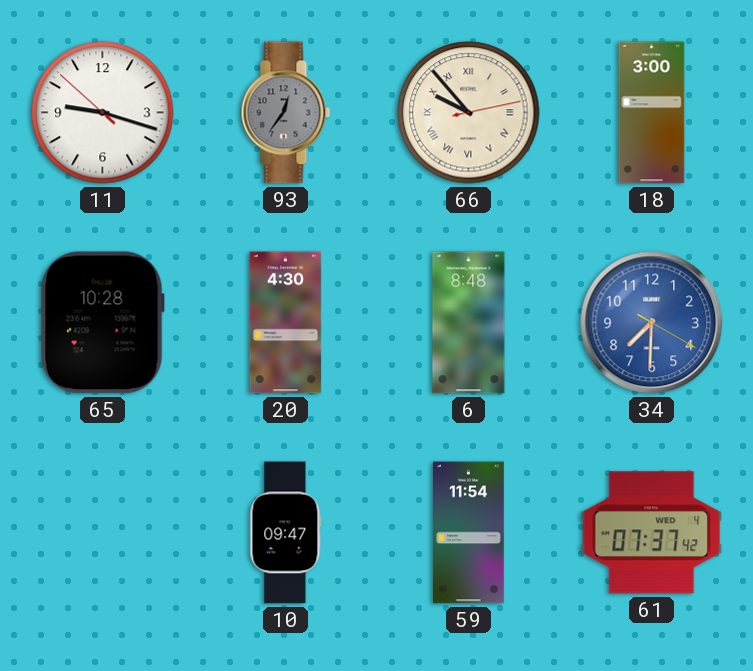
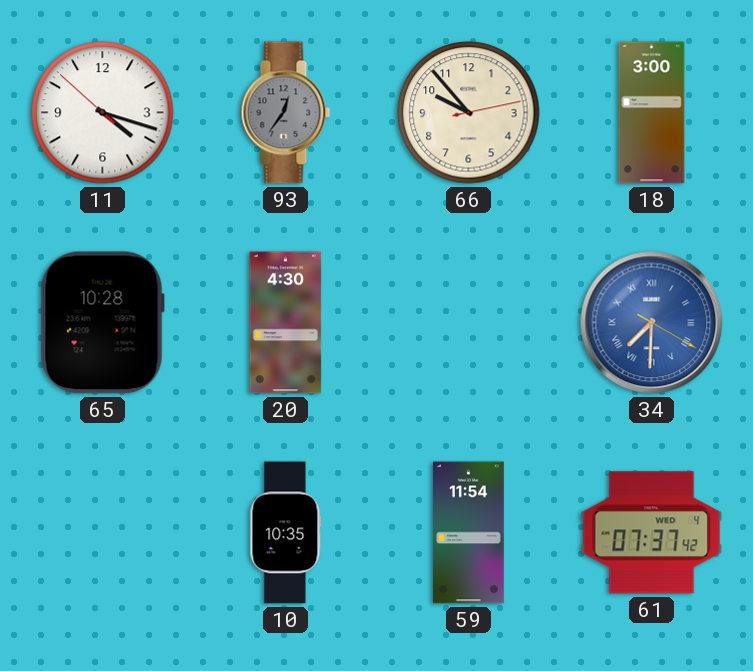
11: 9:17 -> 4:17 (103, 113)
66 numerals: Roman -> Arabic (469, 113)
6: 8:48 -> none (469, 323)
34 numerals: Arabic -> Roman (652, 323)
10: 09:47 -> 10:35 (286, 533)
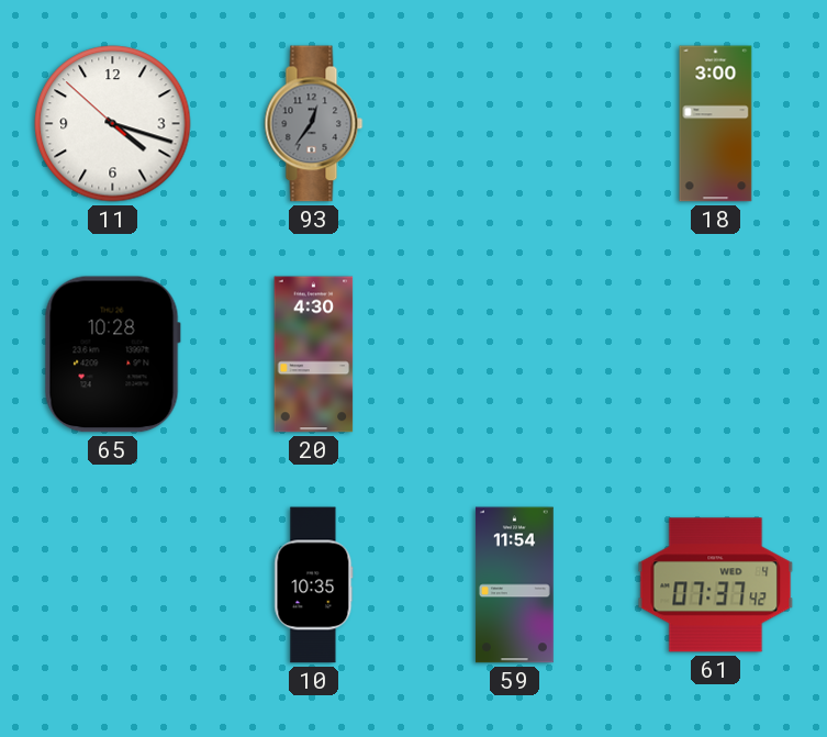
66: 9:53 -> none (469, 113)
34: 7:30 -> none (652, 323)
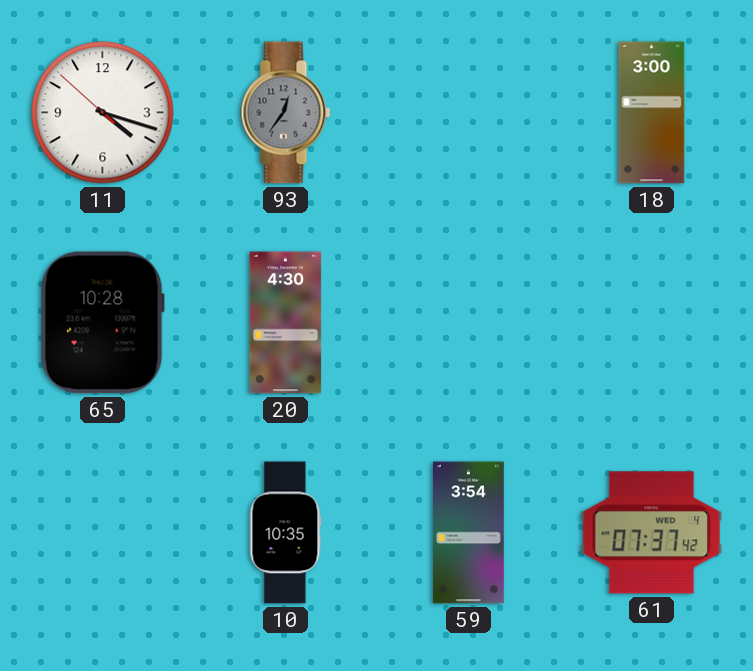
59: 11:54 -> 3:54 (468, 533)
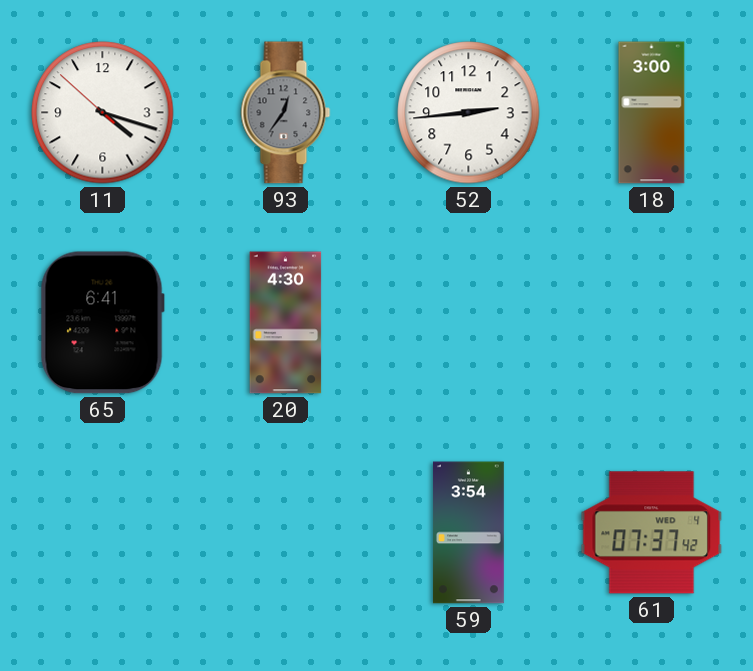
52: none -> 2:44 (469, 113)
65: 10:28 -> 6:41 (102, 323)
10: 10:35 -> none (286, 533)
